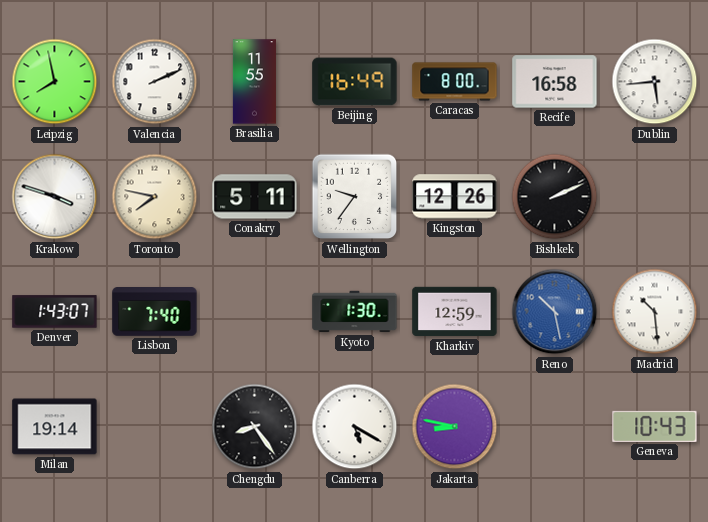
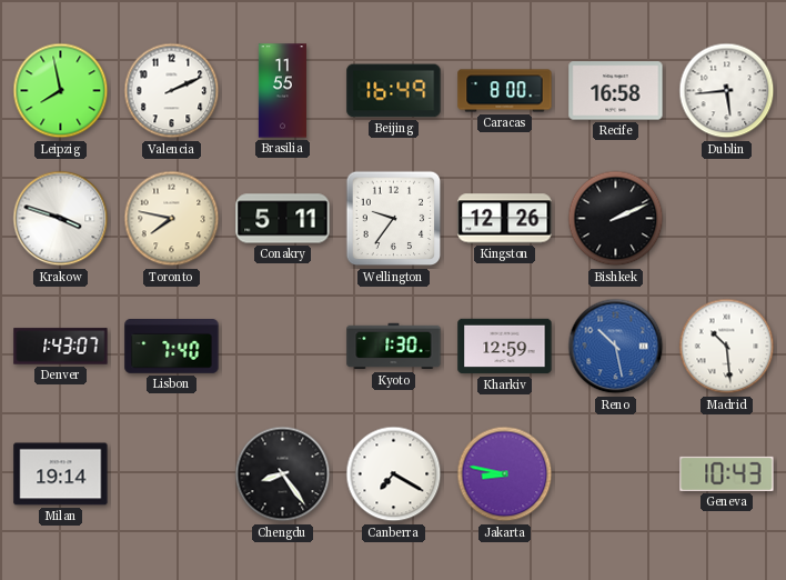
Canberra: 5:20 -> 7:20 (394, 474)
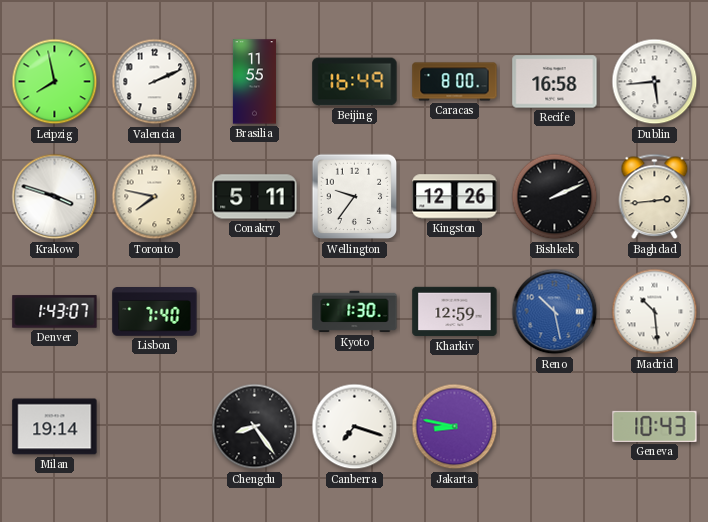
Baghdad: none -> 2:44 (655, 197)
Canberra: 7:20 -> 7:18 (355, 427)
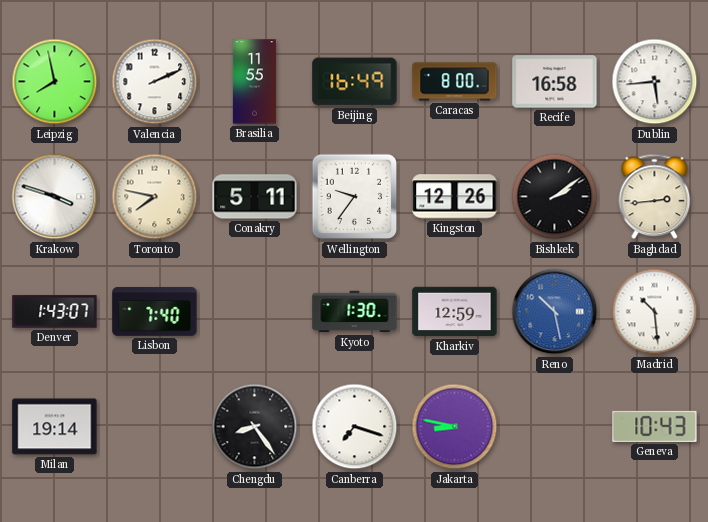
Bishkek: 2:11 -> 2:09 (555, 197)
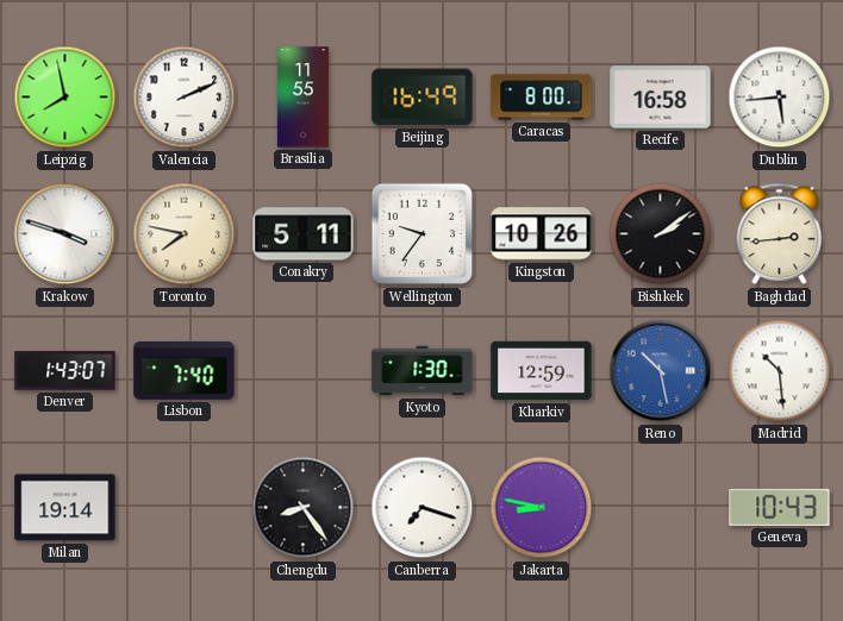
Kingston: 12:26 -> 10:26 (542, 234)
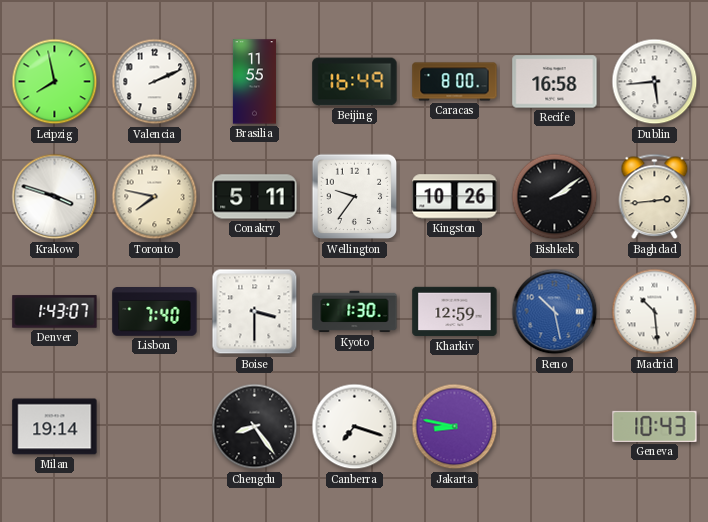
Boise: none -> 3:30 (255, 312)
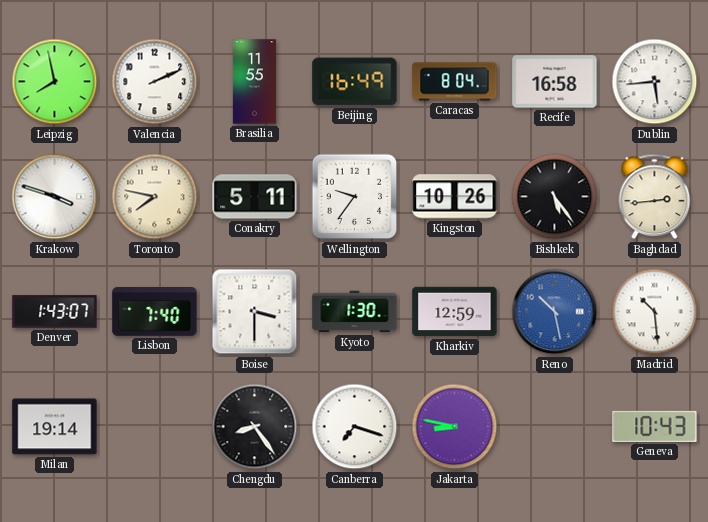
Caracas: 8:00 -> 8:04 (455, 82)
Bishkek: 2:09 -> 5:24 (555, 197)
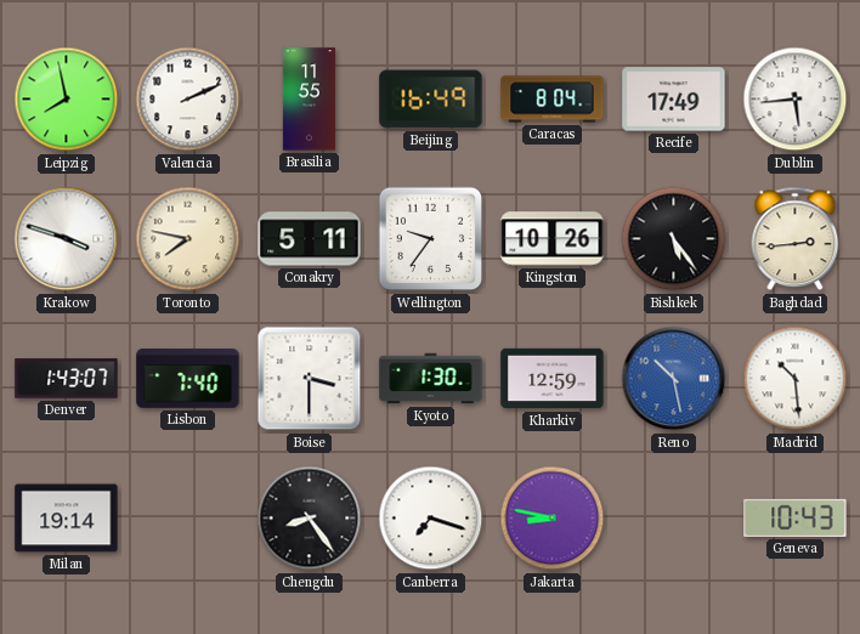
Recife: 16:58 -> 17:49 (674, 100)
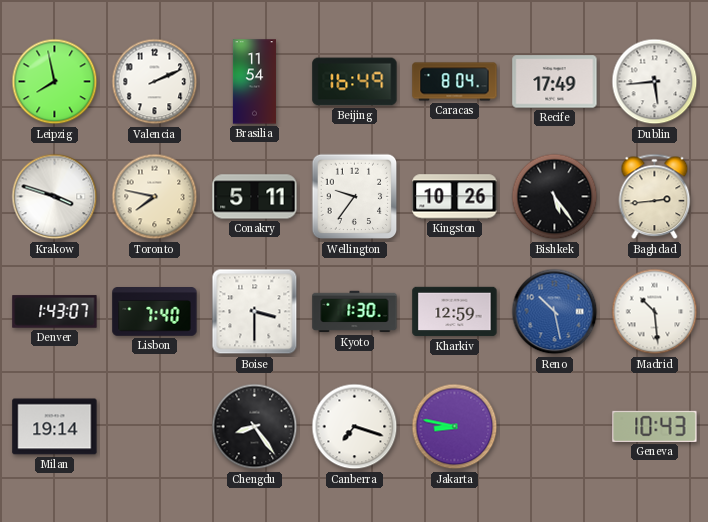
Brasilia: 11:55 -> 11:54 (254, 82)
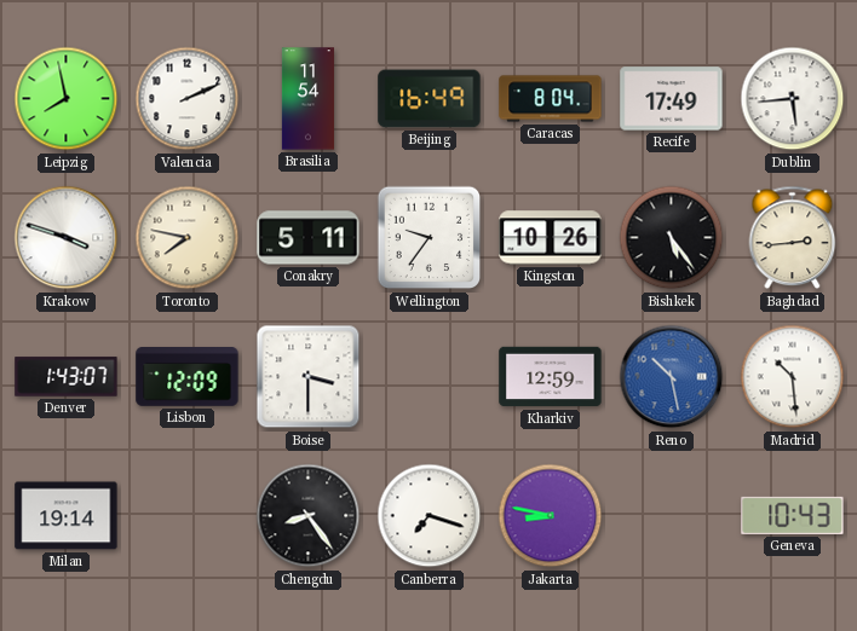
Lisbon: 7:40 -> 12:09 (188, 377)
Kyoto: 1:30 -> none (355, 312)
